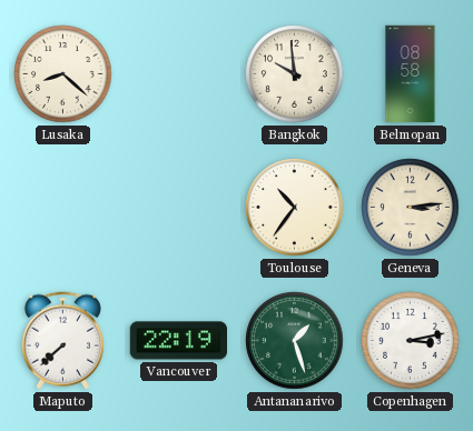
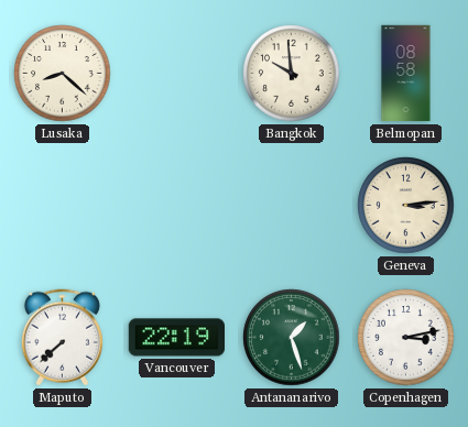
Toulouse: 10:36 -> none (295, 208)
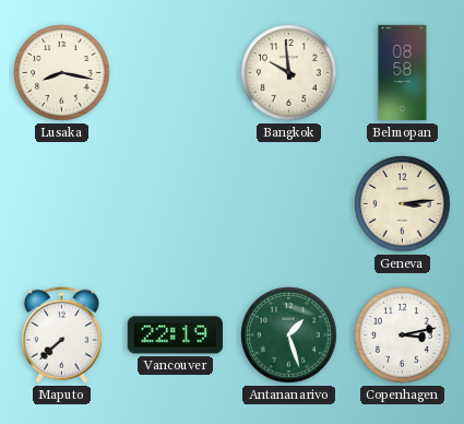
Lusaka: 8:22 -> 8:17 (62, 73)
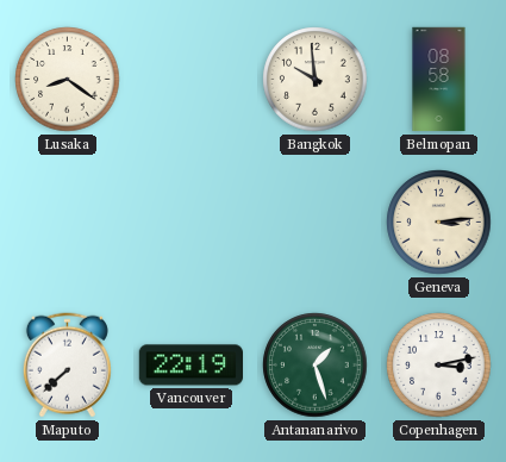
Lusaka: 8:17 -> 8:21 (68, 80)
